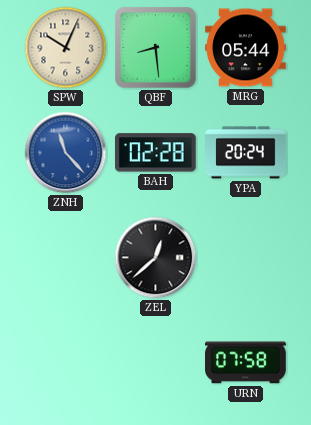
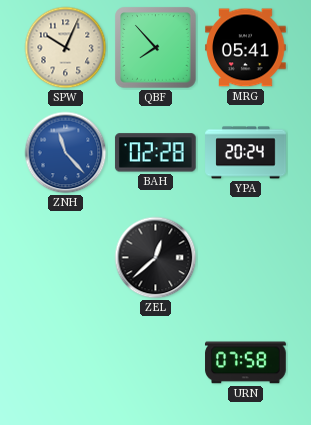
QBF: 8:29 -> 7:53 (156, 48)
MRG: 05:44 -> 05:41 (246, 48)
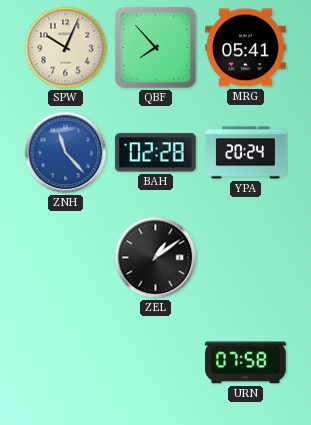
ZEL: 12:38 -> 1:09 (156, 258)
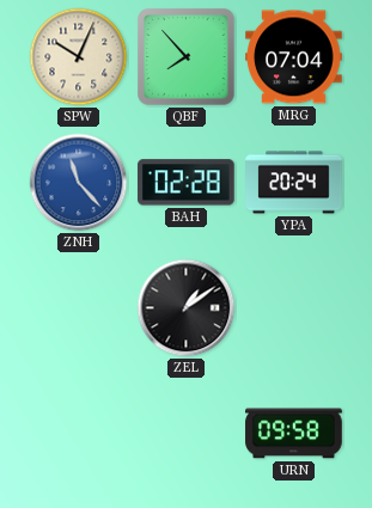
MRG: 05:41 -> 07:04 (294, 57)
URN: 07:58 -> 09:58 (294, 434)
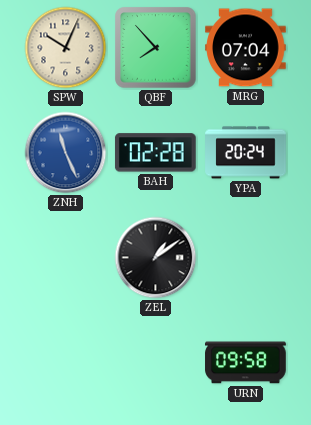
ZNH: 11:23 -> 11:26 (66, 153)
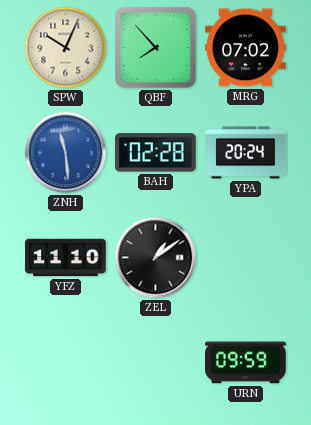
MRG: 07:04 -> 07:02 (246, 48)
ZNH: 11:26 -> 11:29 (66, 153)
YFZ: none -> 11:10 (66, 258)
URN: 09:58 -> 09:59 (246, 363)
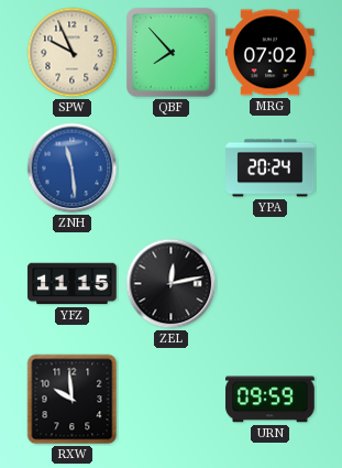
SPW: 10:04 -> 9:56 (73, 53)
BAH: 02:28 -> none (155, 153)
YFZ: 11:10 -> 11:15 (73, 284)
ZEL: 1:09 -> 12:13 (172, 284)
RXW: none -> 9:59 (73, 400)
